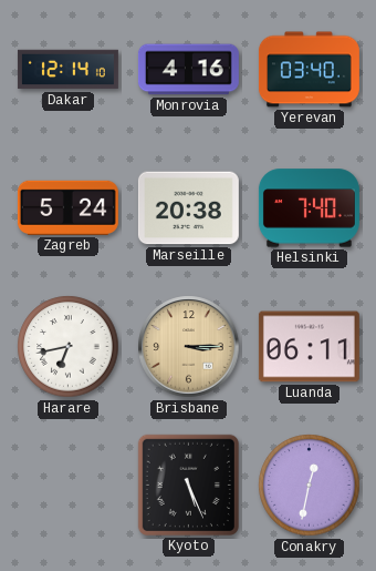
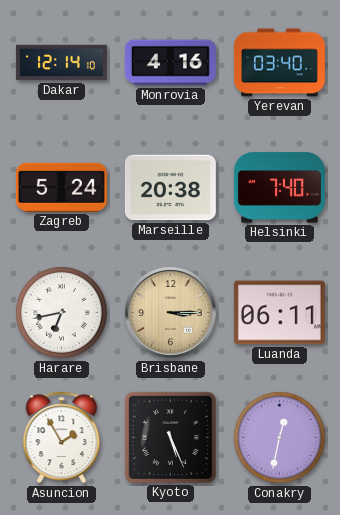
Asuncion: none -> 1:55 (62, 438)
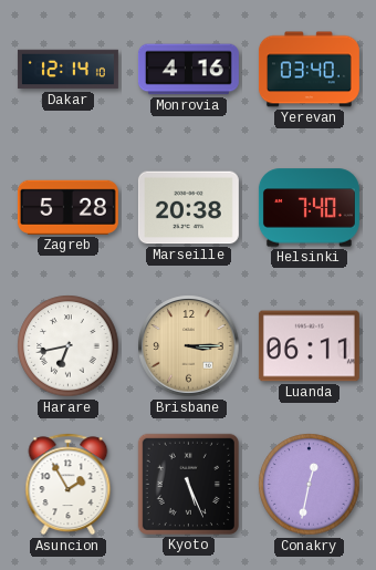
Zagreb: 5:24 -> 5:28 (67, 207)
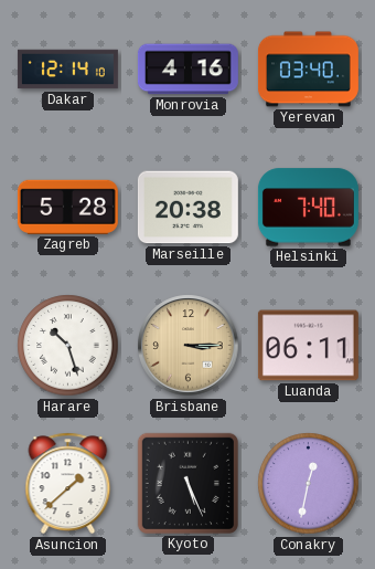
Harare: 6:43 -> 10:27 (68, 346)
Asuncion: 1:55 -> 1:38 (68, 484)
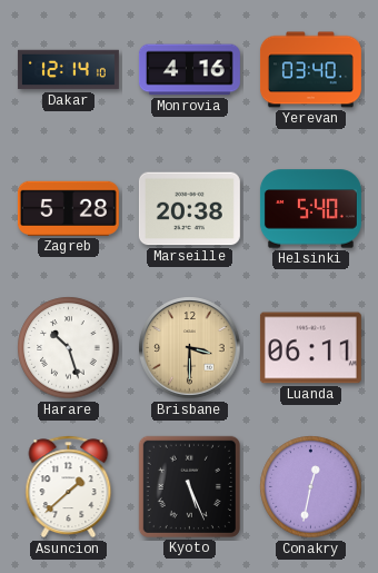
Helsinki: 7:40 -> 5:40 (310, 209)
Brisbane: 3:15 -> 3:30 (190, 348)
